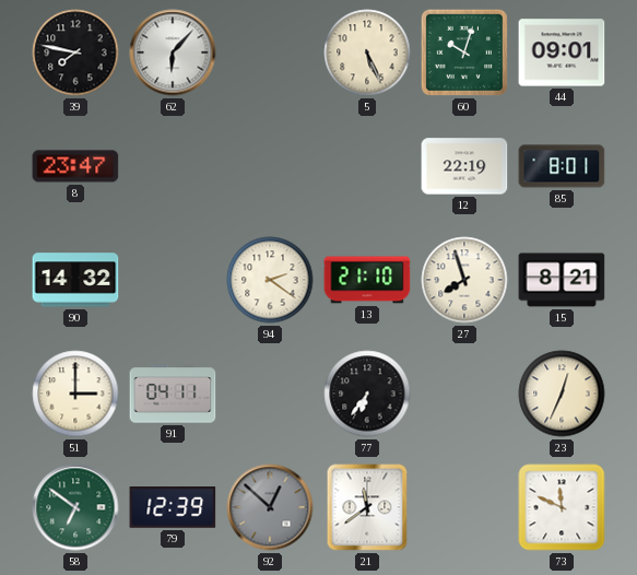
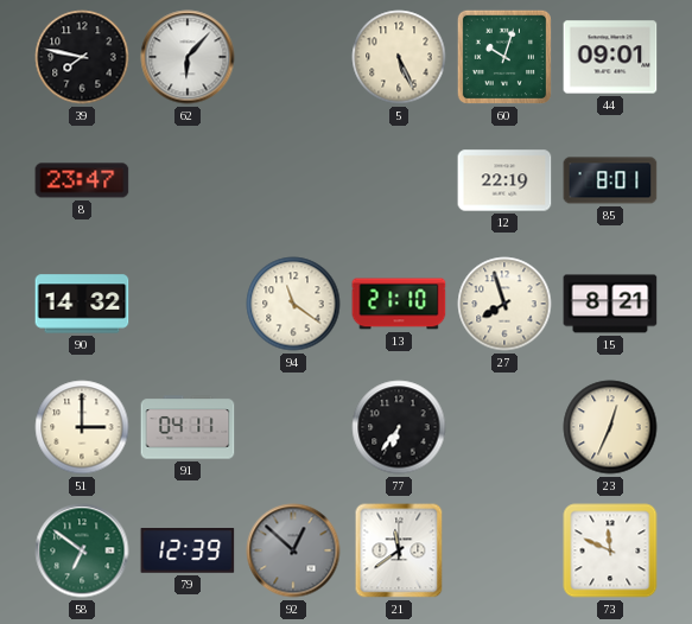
94: 2:21 -> 11:21 (293, 304)
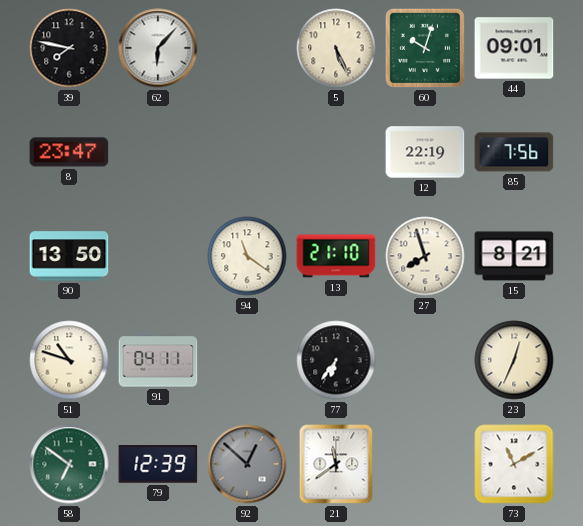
85: 8:01 -> 7:56 (514, 152)
90: 14:32 -> 13:50 (69, 256)
51: 3:00 -> 10:48 (69, 360)
73: 11:49 -> 11:10 (514, 464)
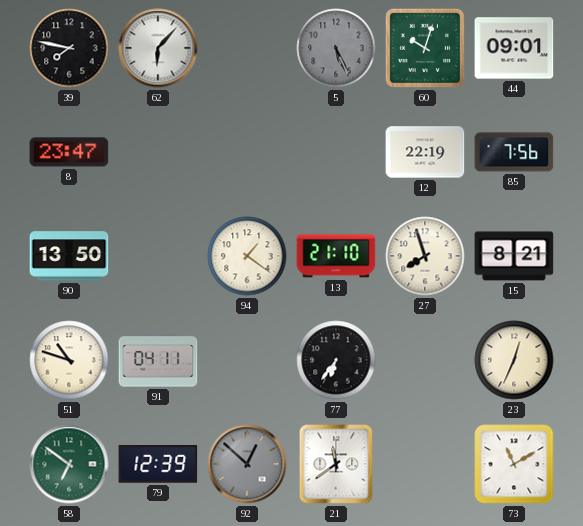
5 dial: cream -> grey (336, 48)
94: 11:21 -> 1:21 (247, 256)
